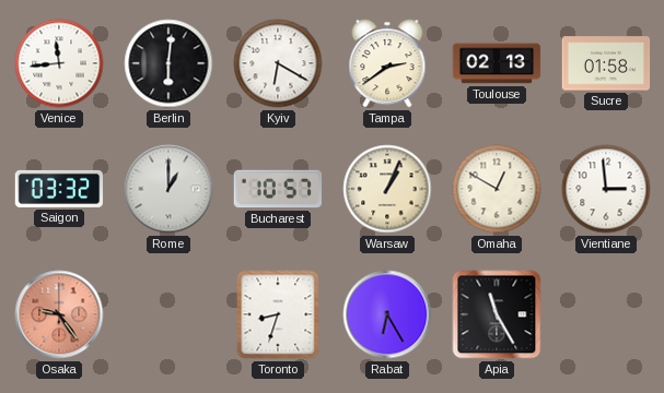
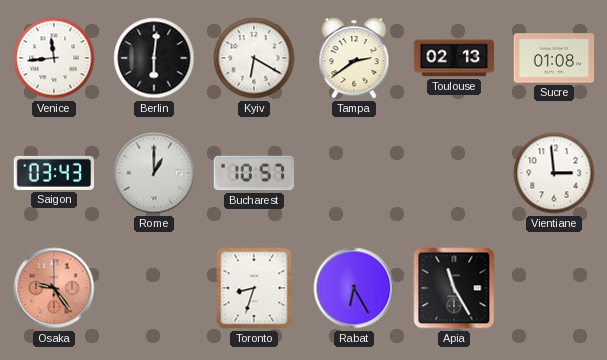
Sucre: 01:58 -> 01:08 (554, 58)
Saigon: 03:32 -> 03:43 (54, 173)
Warsaw: 1:04 -> none (387, 189)
Omaha: 12:50 -> none (497, 189)
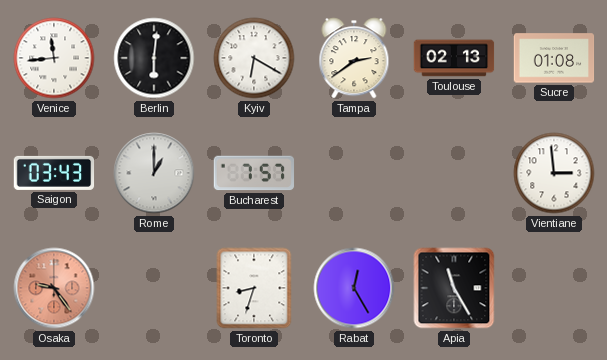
Bucharest: 10:57 -> 7:57 (254, 173)
Rabat: 6:25 -> 12:25 (354, 288)
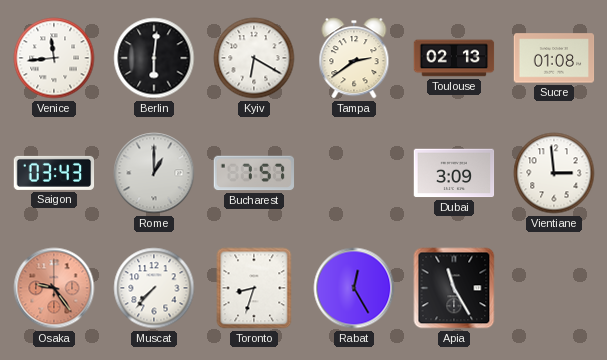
Dubai: none -> 3:09 (454, 173)
Muscat: none -> 7:37 (154, 288)
